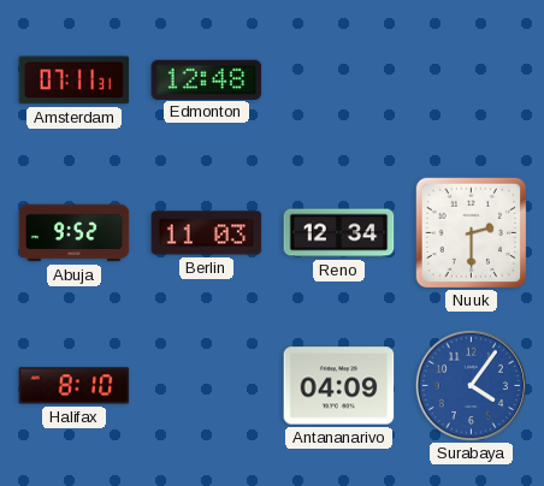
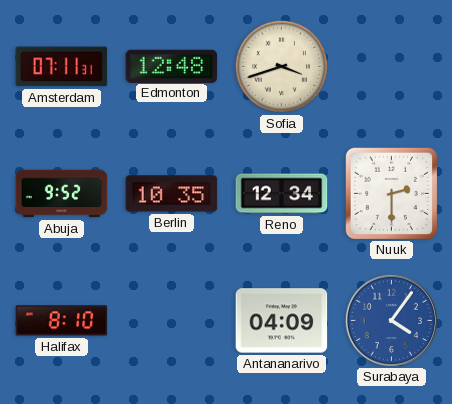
Sofia: none -> 3:42 (281, 66)
Berlin: 11:03 -> 10:35 (172, 194)
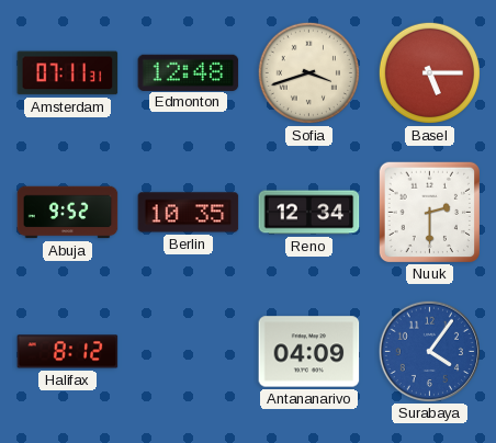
Basel: none -> 5:15 (429, 72)
Halifax: 8:10 -> 8:12 (68, 352)
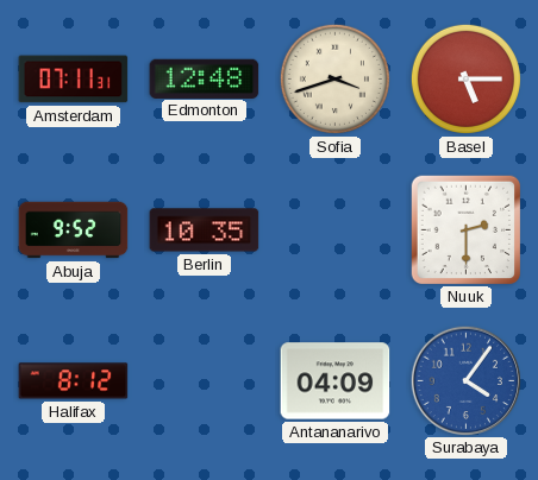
Reno: 12:34 -> none (309, 213)
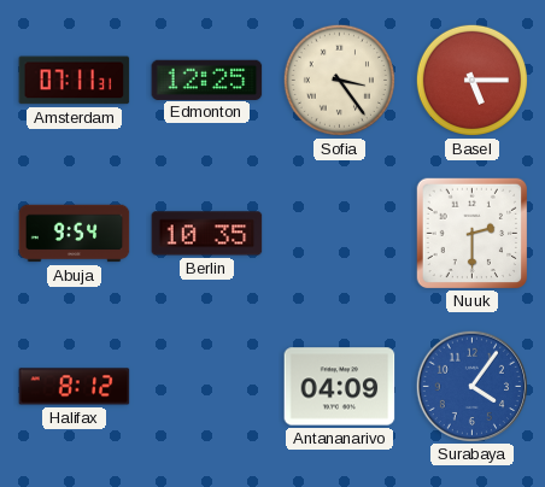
Edmonton: 12:48 -> 12:25 (207, 80)
Sofia: 3:42 -> 3:24 (339, 80)
Abuja: 9:52 -> 9:54 (75, 234)
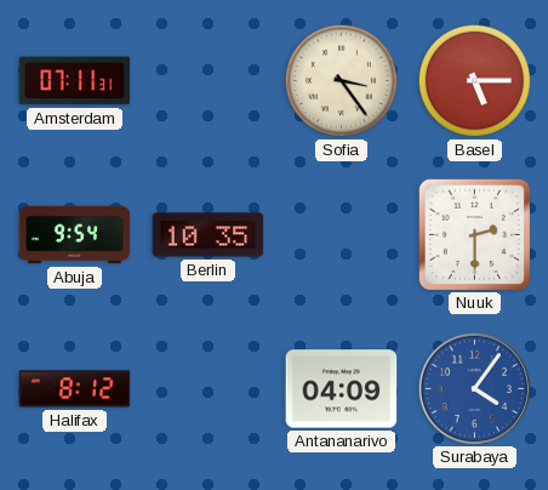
Edmonton: 12:25 -> none (207, 80)
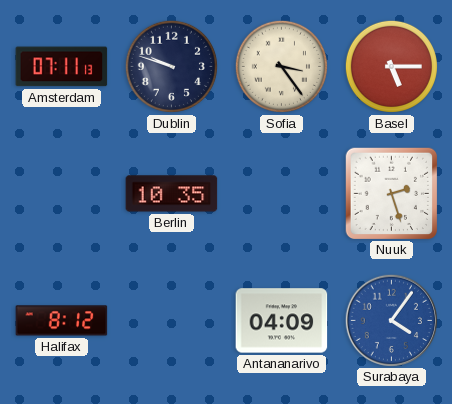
Amsterdam: 07:11:31 -> 07:11:13 (62, 67)
Dublin: none -> 9:48 (171, 66)
Abuja: 9:54 -> none (75, 235)
Nuuk: 2:30 -> 2:27 (391, 193)
